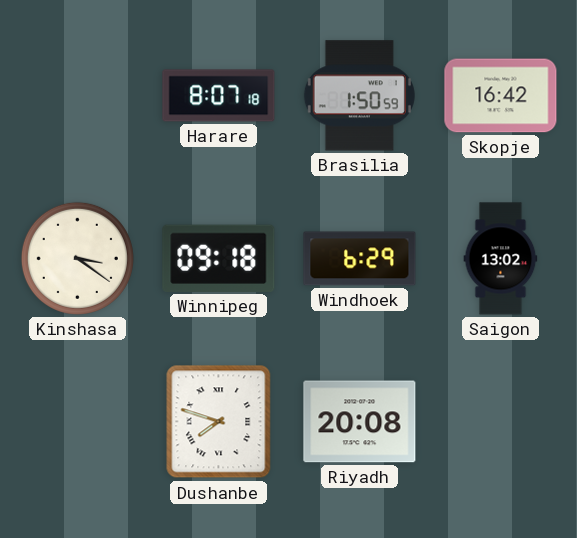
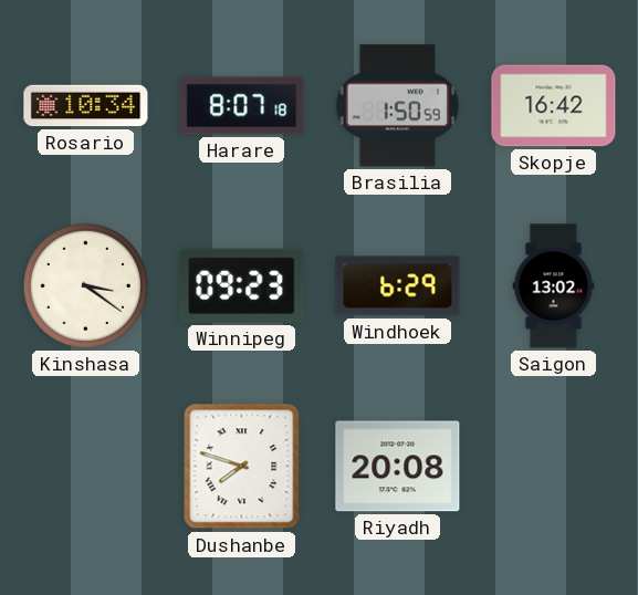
Rosario: none -> 10:34 (86, 106)
Winnipeg: 09:18 -> 09:23 (242, 285)
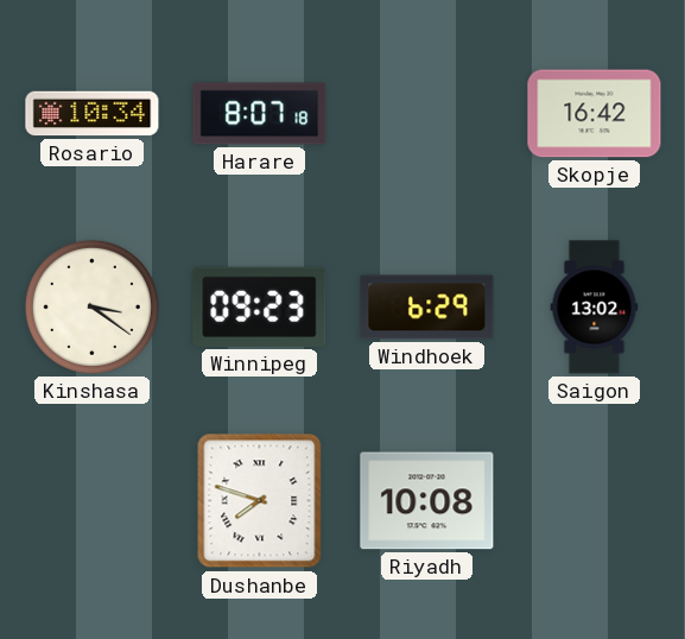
Brasilia: 1:50 -> none (397, 106)
Riyadh: 20:08 -> 10:08 (427, 501)
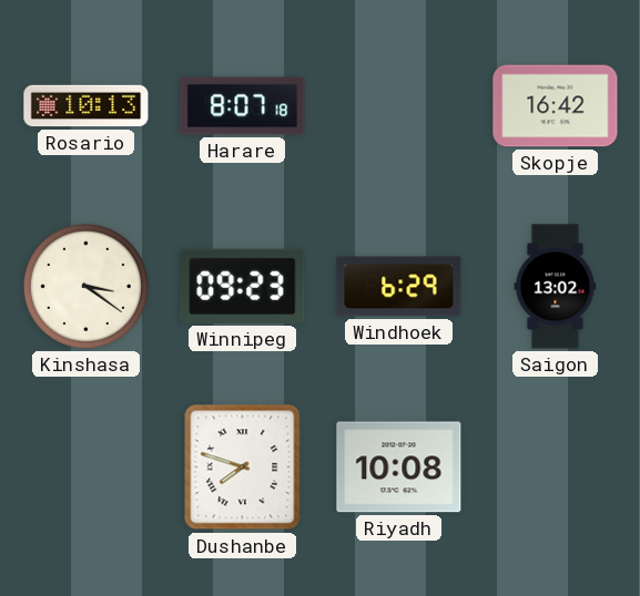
Rosario: 10:34 -> 10:13 (87, 106)
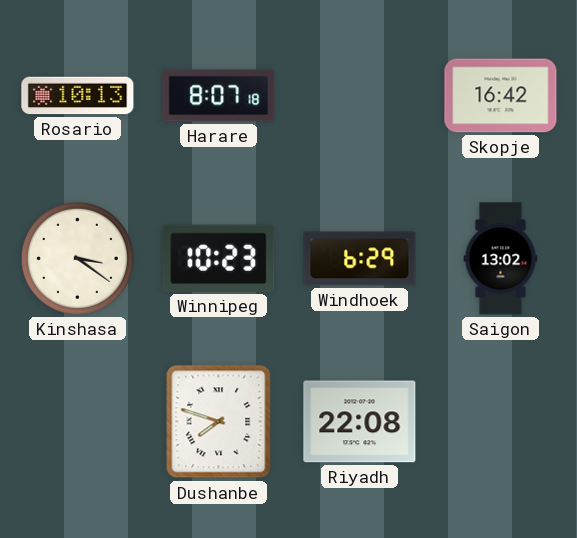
Winnipeg: 09:23 -> 10:23 (219, 258)
Riyadh: 10:08 -> 22:08 (360, 422)
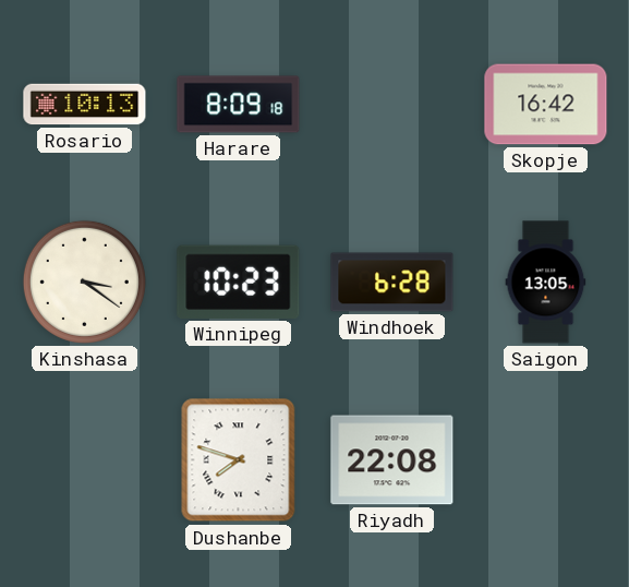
Harare: 8:07 -> 8:09 (239, 105)
Windhoek: 6:29 -> 6:28 (392, 283)
Saigon: 13:02 -> 13:05 (546, 283)
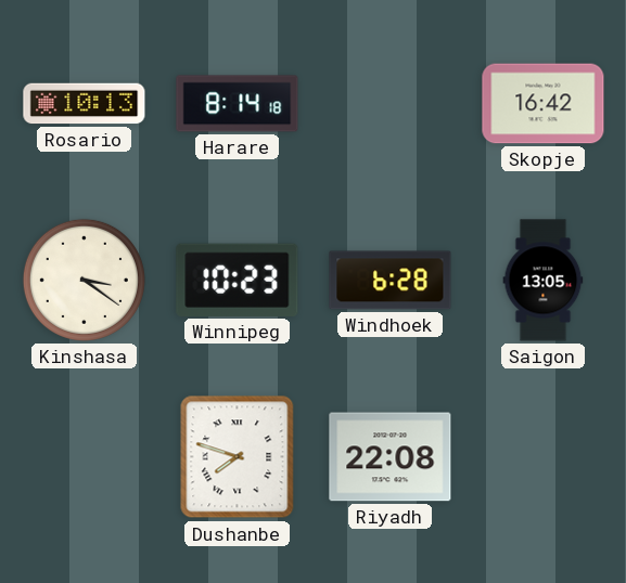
Harare: 8:09 -> 8:14 (238, 104)
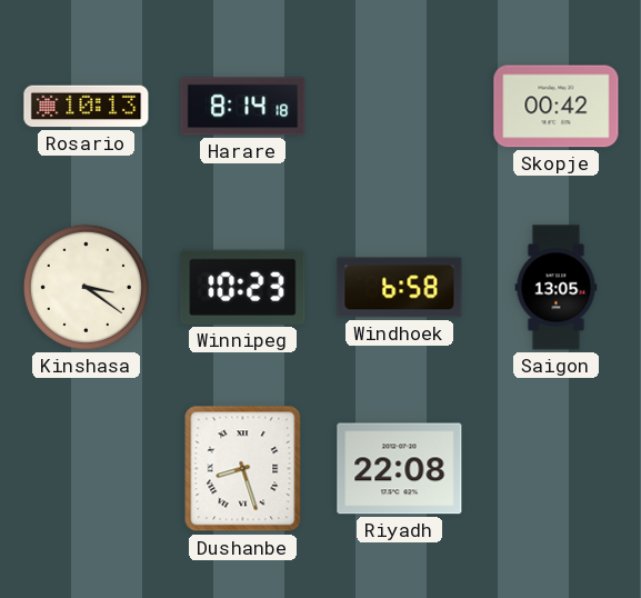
Skopje: 16:42 -> 00:42 (557, 107)
Windhoek: 6:28 -> 6:58 (400, 288)
Dushanbe: 7:48 -> 8:27 (243, 469)
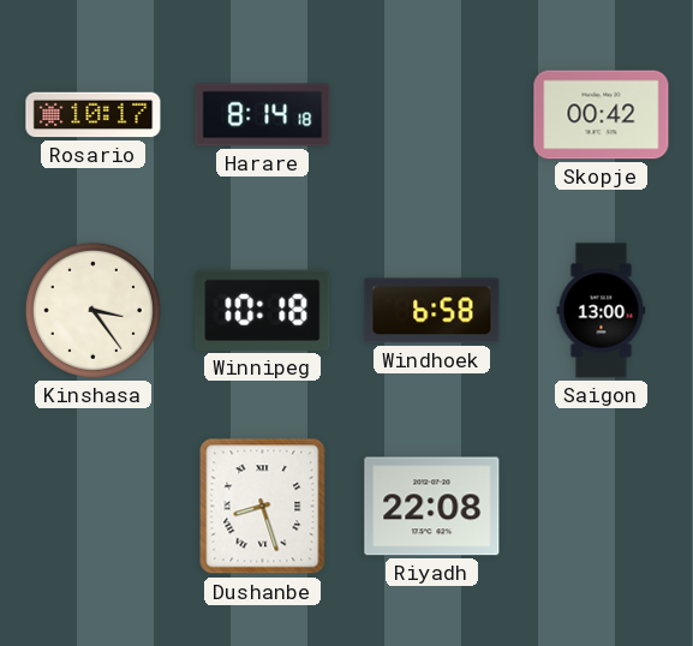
Rosario: 10:13 -> 10:17 (94, 115)
Kinshasa: 3:21 -> 3:24 (92, 310)
Winnipeg: 10:23 -> 10:18 (263, 310)
Saigon: 13:05 -> 13:00 (602, 311)
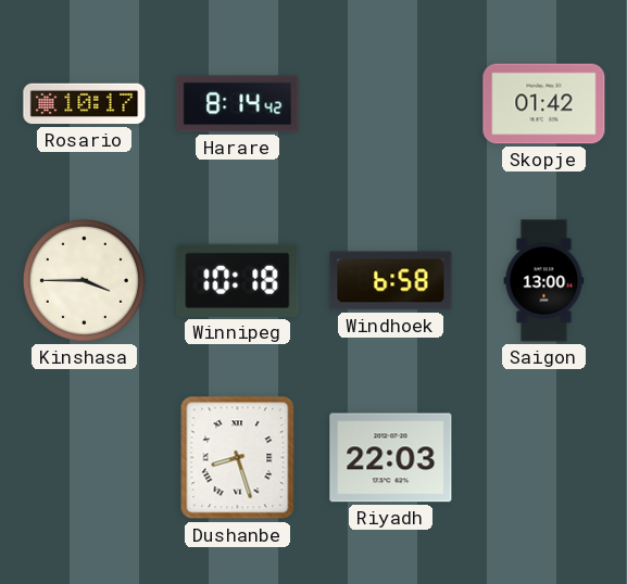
Harare: 8:14:18 -> 8:14:42 (238, 104)
Skopje: 00:42 -> 01:42 (544, 104)
Kinshasa: 3:24 -> 3:45 (84, 280)
Riyadh: 22:08 -> 22:03 (391, 458)
